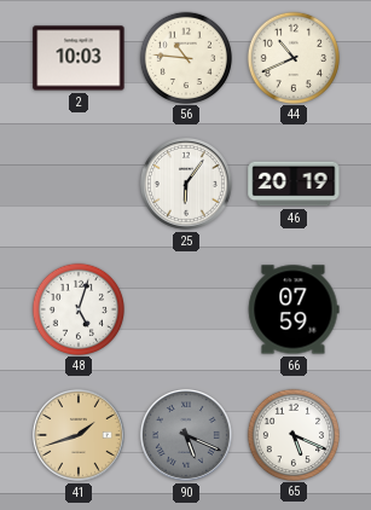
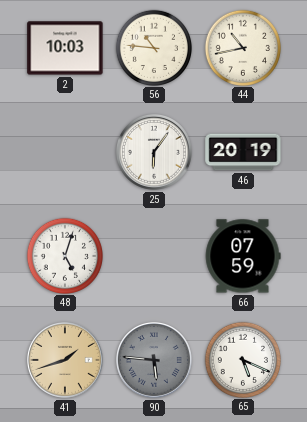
44: 10:41 -> 10:43 (242, 47)
90: 5:19 -> 5:46 (154, 360)
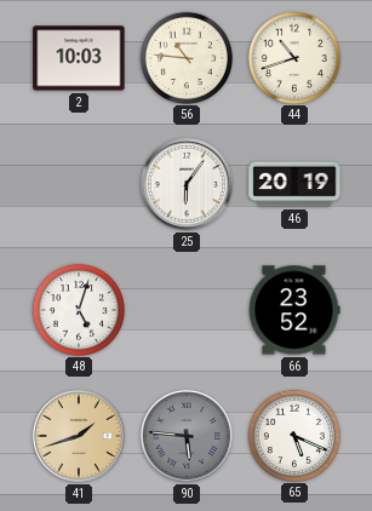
44: 10:43 -> 10:42 (293, 57)
66: 07:59 -> 23:52 (294, 310)
